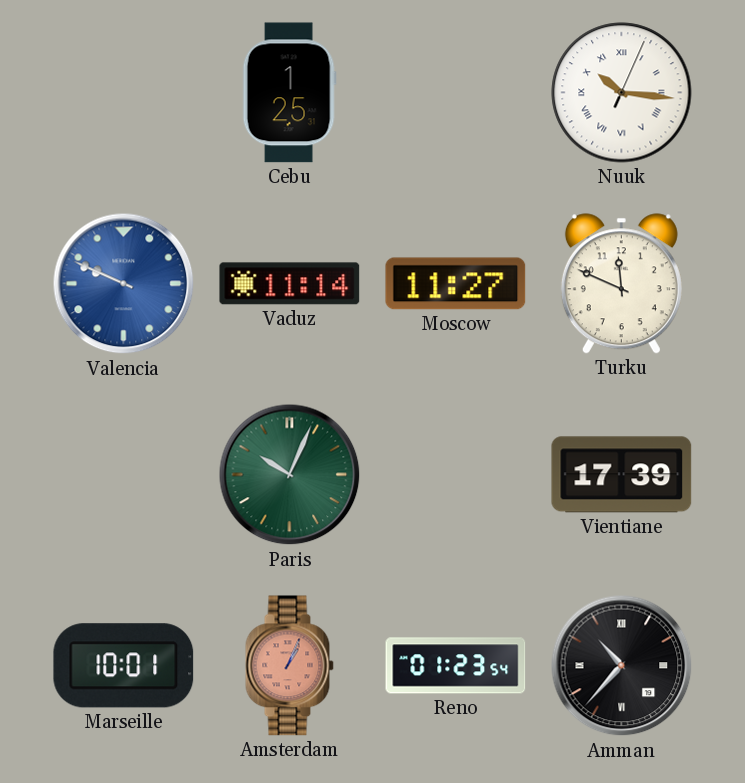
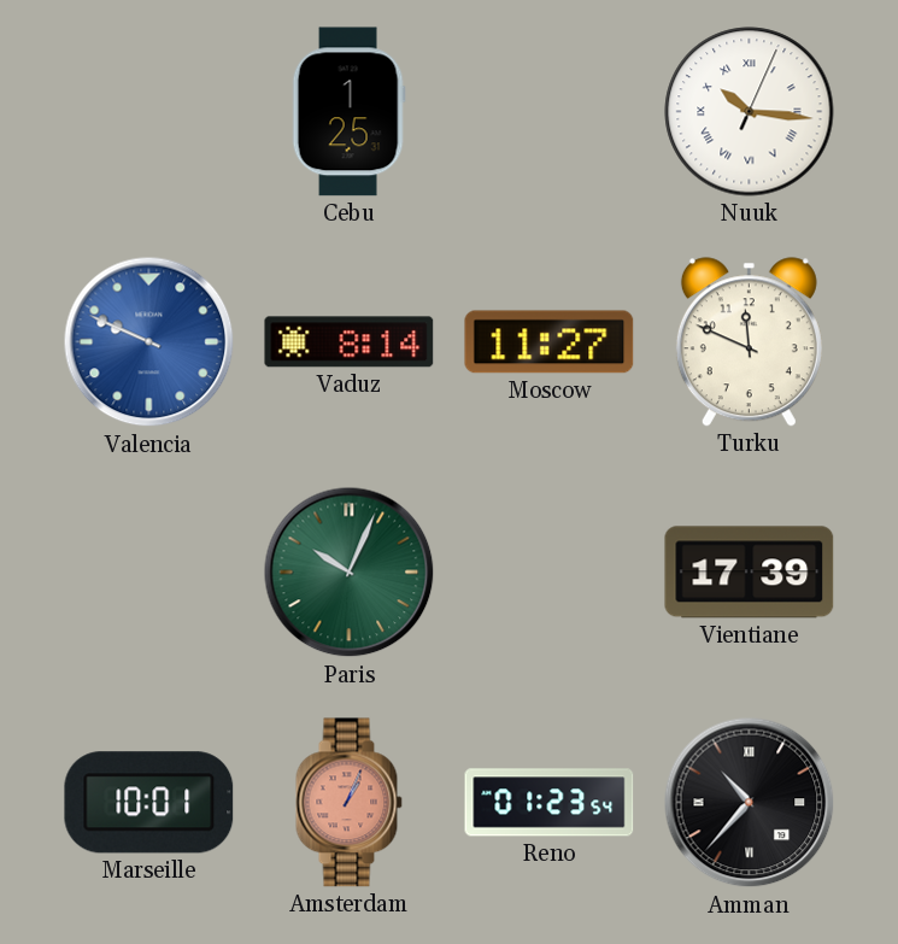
Vaduz: 11:14 -> 8:14 (350, 342)
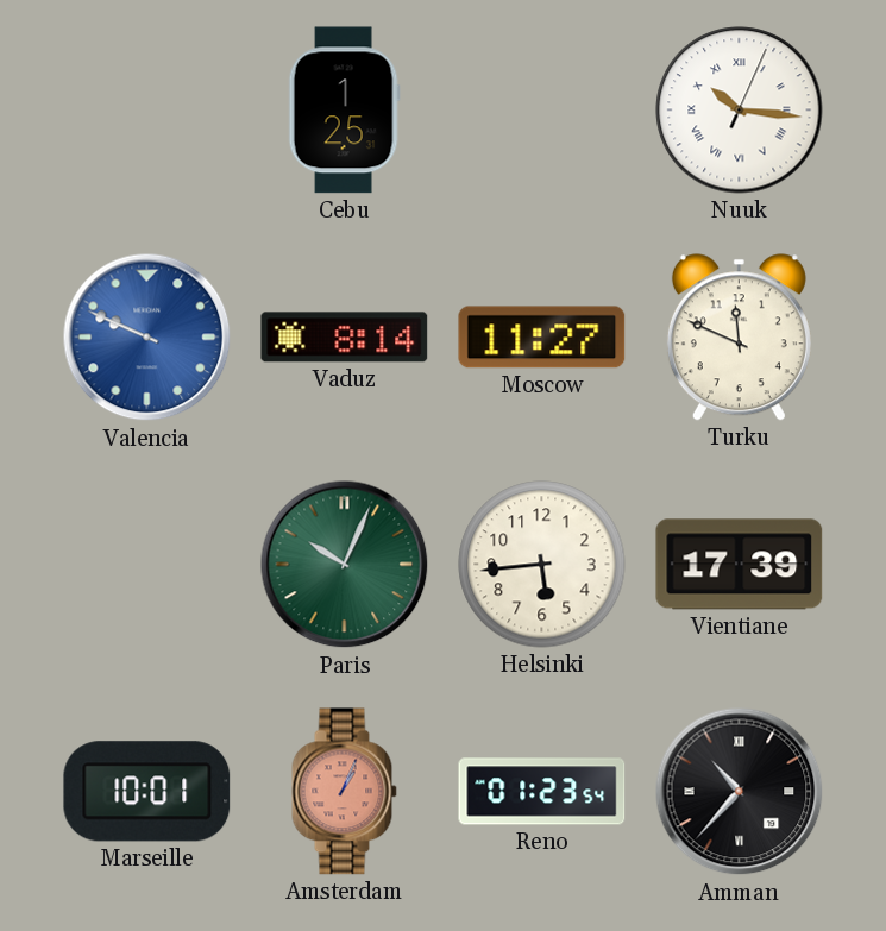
Helsinki: none -> 5:44 (542, 565)
